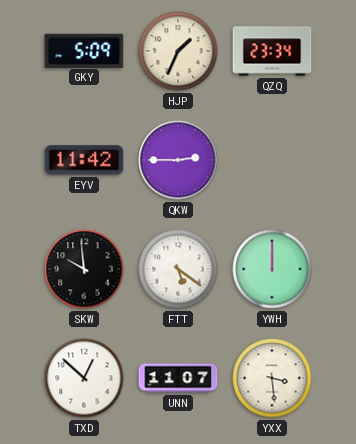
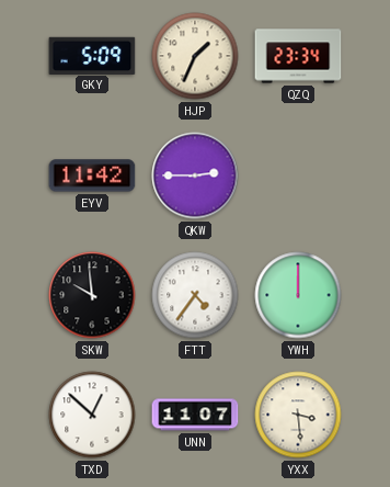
FTT: 5:21 -> 4:36 (195, 295)
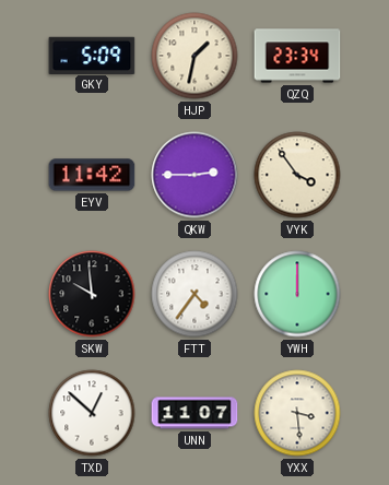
HJP: 1:34 -> 1:32 (194, 56)
VYK: none -> 3:54 (297, 175)
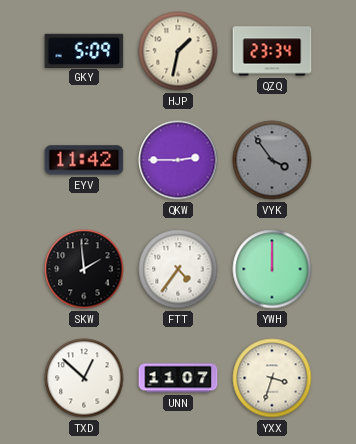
VYK dial: cream -> grey (272, 160)
SKW: 9:59 -> 1:59 (84, 269)
YXX: 3:29 -> 3:33 (272, 378)
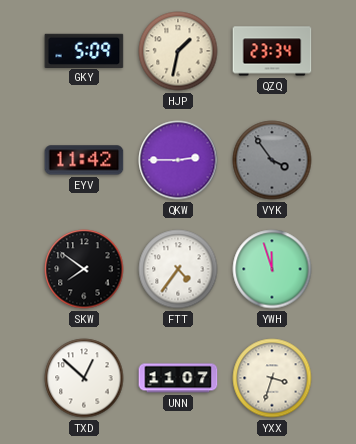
SKW: 1:59 -> 7:51 (84, 269)
YWH: 12:00 -> 11:57 (272, 269)
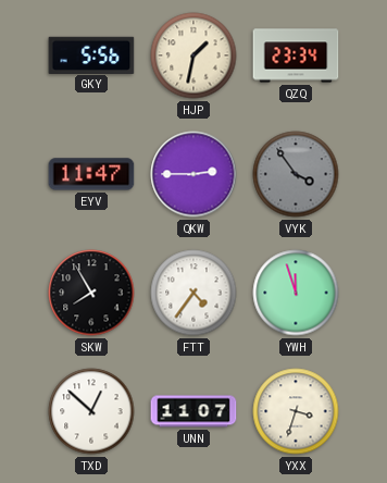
GKY: 5:09 -> 5:56 (91, 54)
EYV: 11:42 -> 11:47 (91, 174)
SKW: 7:51 -> 7:55 (91, 293)
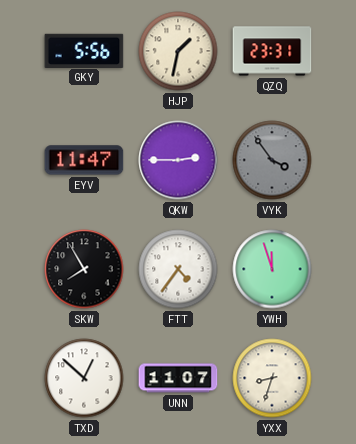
QZQ: 23:34 -> 23:31 (272, 51)
YXX: 3:33 -> 8:33 (272, 378)
